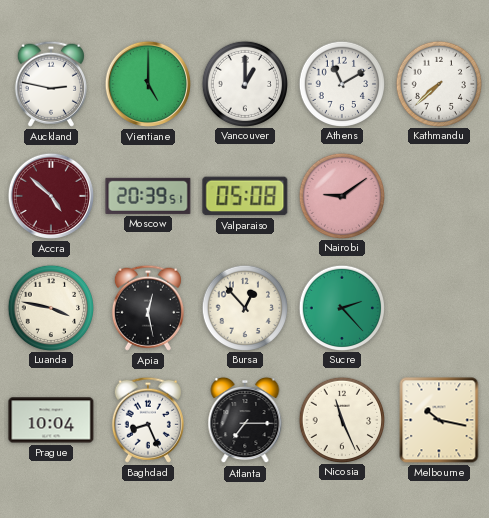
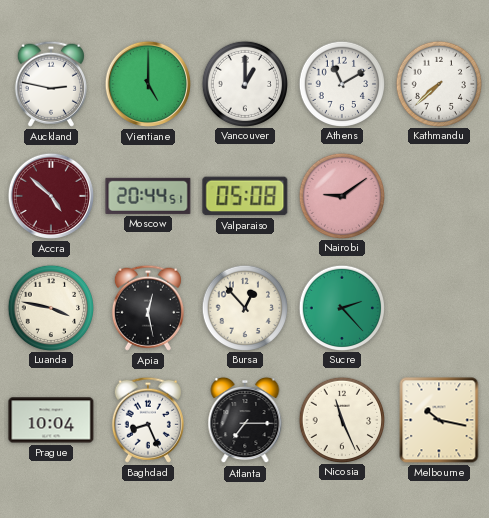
Moscow: 20:39 -> 20:44 (148, 196)
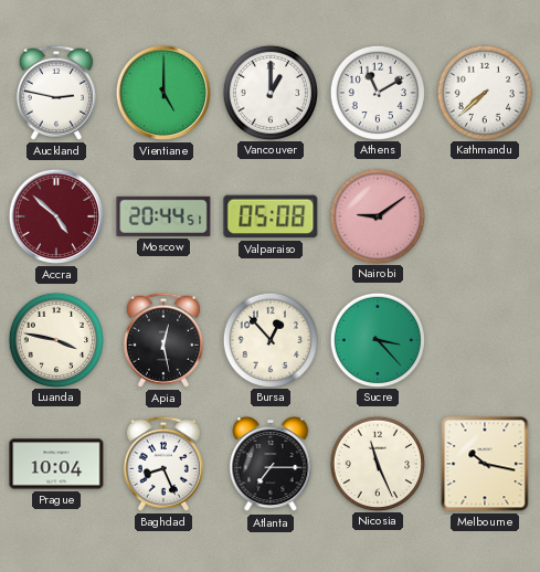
Sucre: 2:23 -> 3:23 (377, 339)
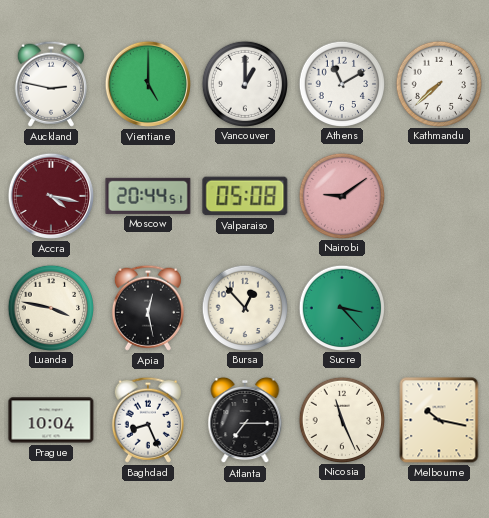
Accra: 4:52 -> 4:17 (51, 196)
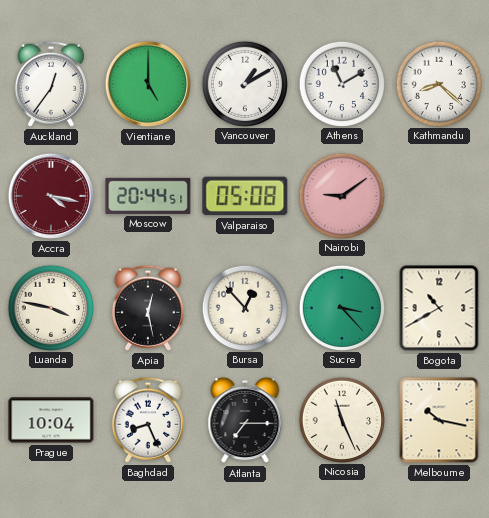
Auckland: 2:47 -> 12:36 (51, 84)
Vancouver: 1:00 -> 1:10 (244, 83)
Kathmandu: 7:38 -> 8:22 (438, 83)
Bogota: none -> 10:40 (439, 308)
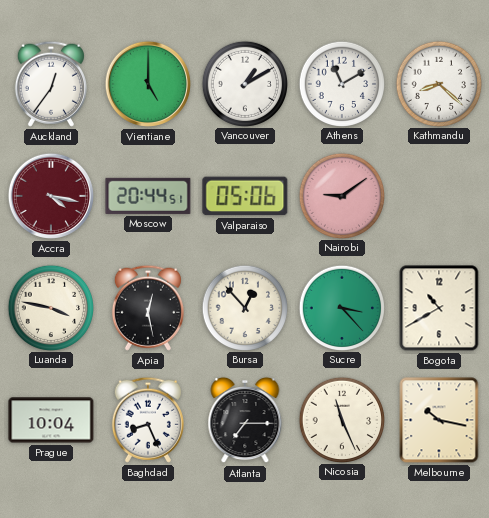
Valparaiso: 05:08 -> 05:06 (245, 196)
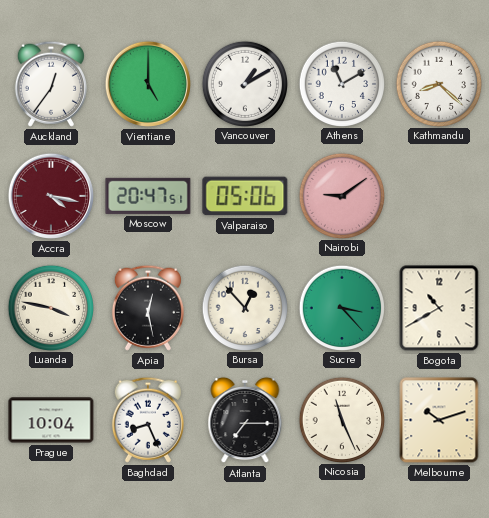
Moscow: 20:44 -> 20:47 (148, 196)
Melbourne: 10:17 -> 10:12 (439, 420)
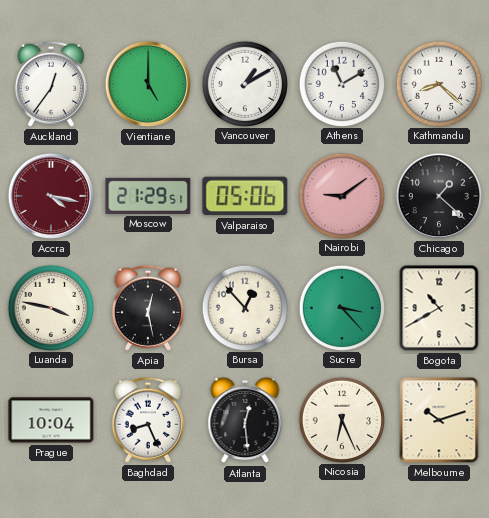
Moscow: 20:47 -> 21:29 (148, 196)
Chicago: none -> 1:22 (439, 196)
Atlanta: 7:15 -> 12:29 (245, 420)
Nicosia: 11:26 -> 6:26 (341, 419)
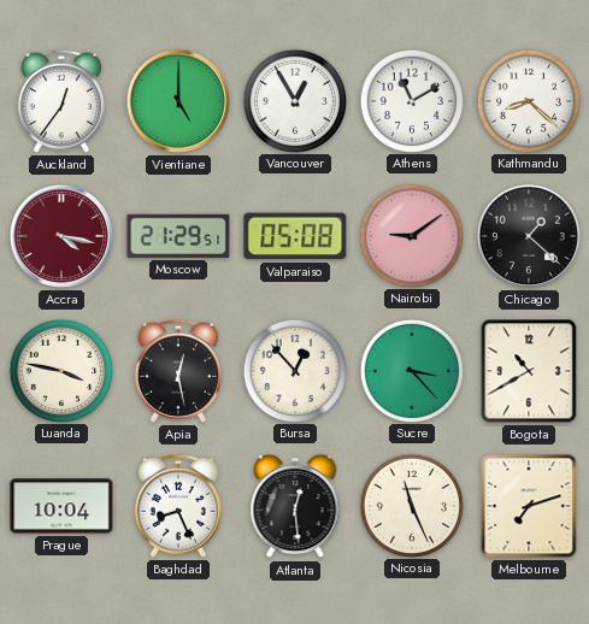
Vancouver: 1:10 -> 12:55 (294, 100)
Valparaiso: 05:06 -> 05:08 (295, 236)
Nicosia: 6:26 -> 11:26 (411, 505)
Melbourne: 10:12 -> 7:12 (529, 506)
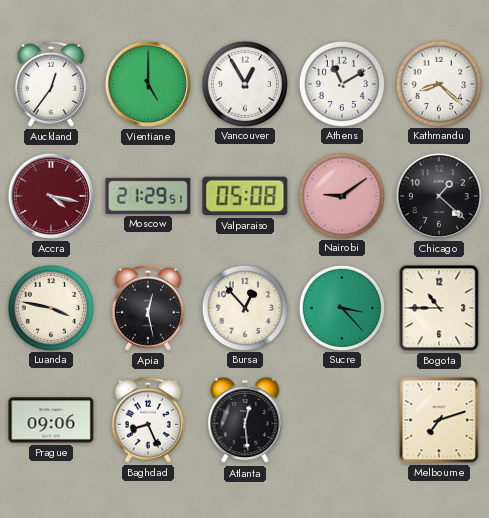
Bogota: 10:40 -> 10:45 (439, 308)
Prague: 10:04 -> 09:06 (51, 420)
Nicosia: 11:26 -> none (411, 505)
